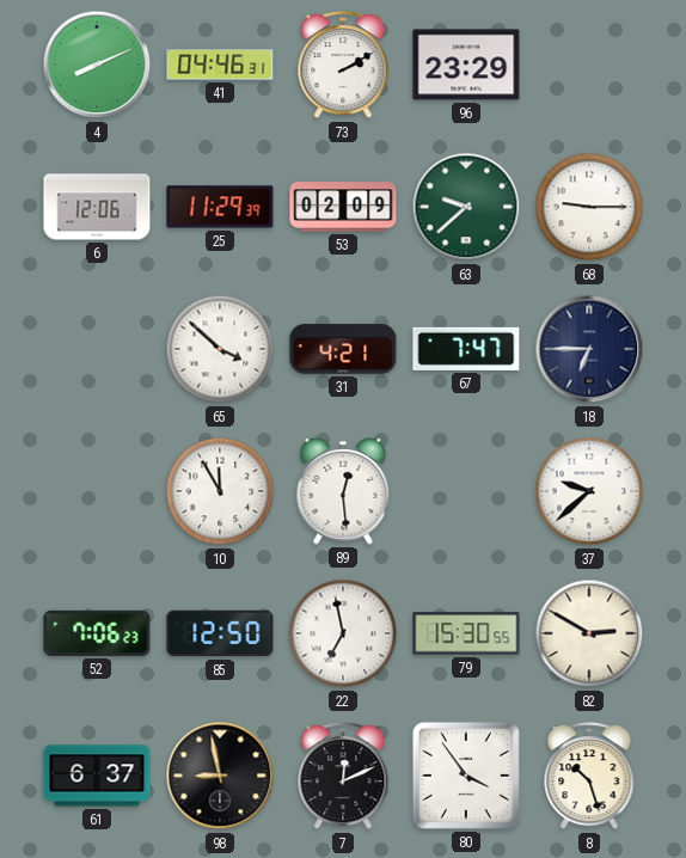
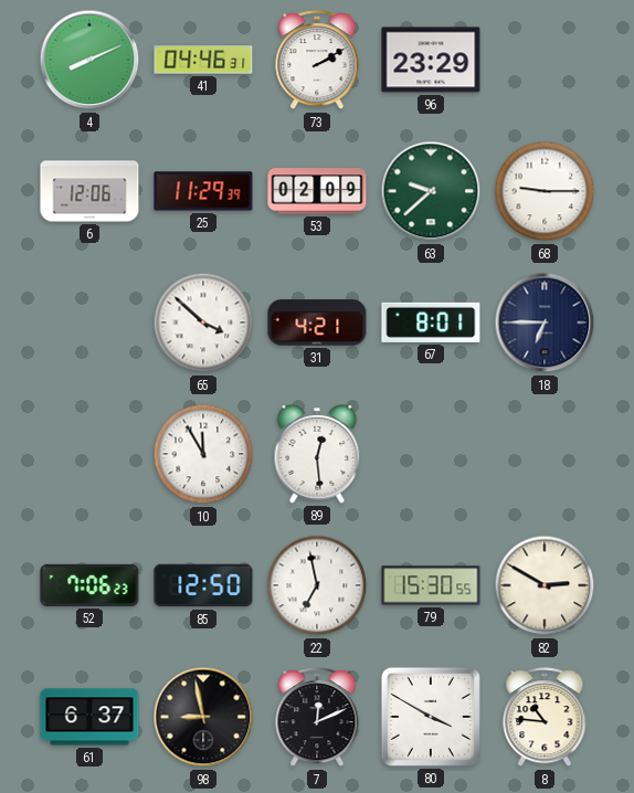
67: 7:47 -> 8:01 (431, 323)
37: 9:38 -> none (589, 491)
80: 3:54 -> 3:50 (431, 717)
8: 10:27 -> 10:46 (545, 718)
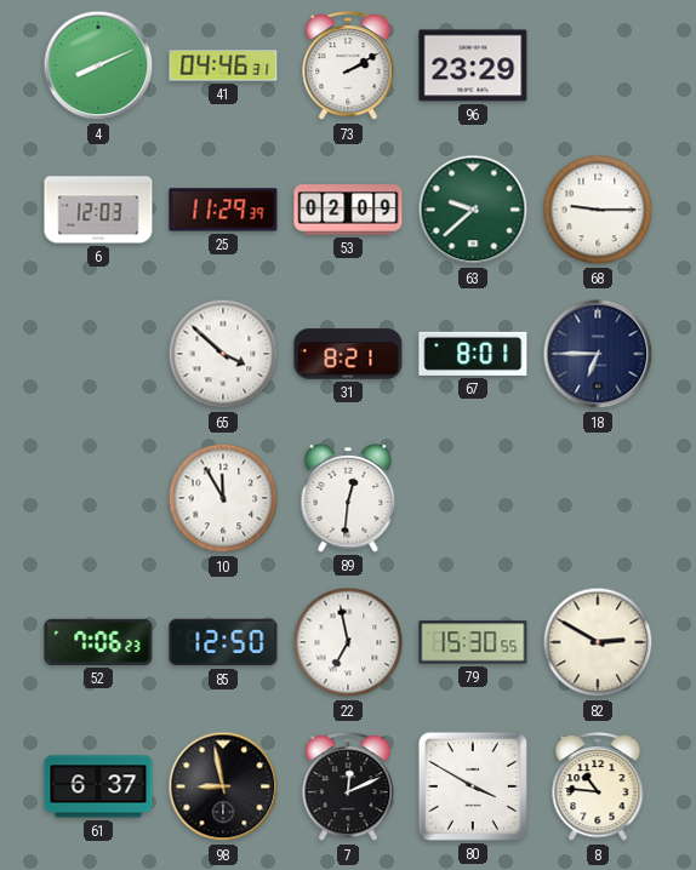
6: 12:06 -> 12:03 (98, 210)
31: 4:21 -> 8:21 (348, 354)
89: 12:29 -> 12:31 (348, 498)
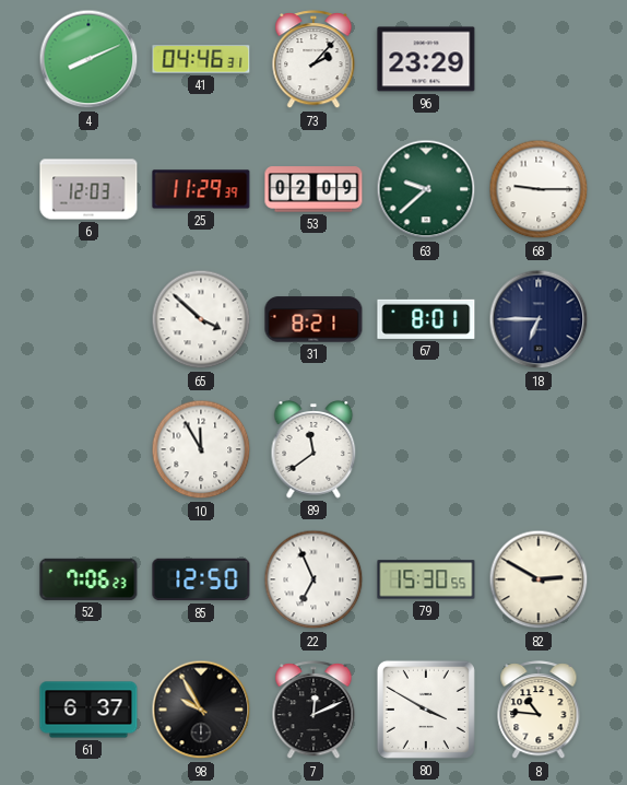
73: 2:10 -> 2:07 (313, 60)
89: 12:31 -> 11:39 (313, 449)
22: 6:58 -> 6:56 (313, 579)
98: 8:58 -> 9:55 (201, 710)
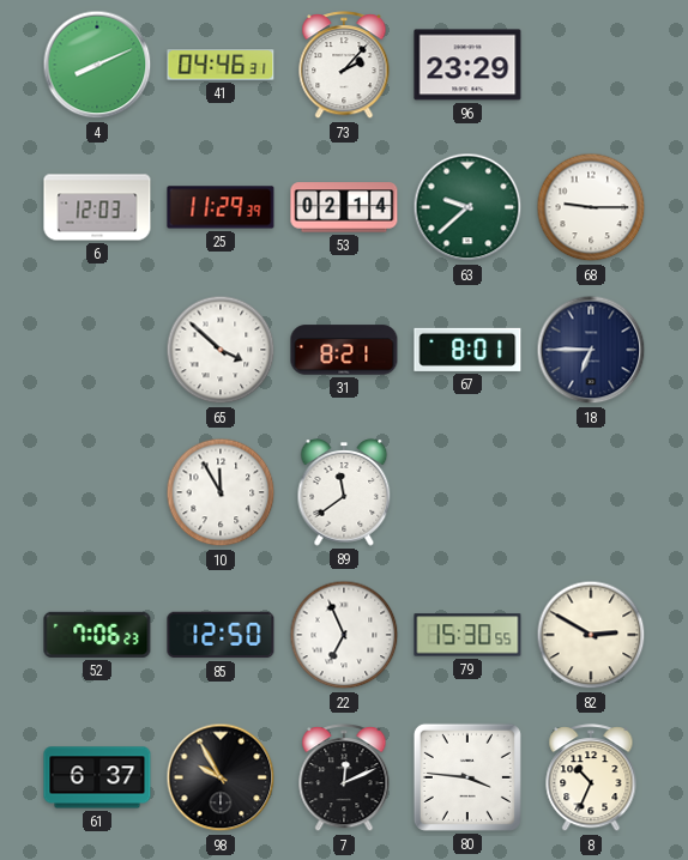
53: 02:09 -> 02:14 (344, 207)
80: 3:50 -> 3:46 (467, 777)
8: 10:46 -> 10:34 (591, 779)
